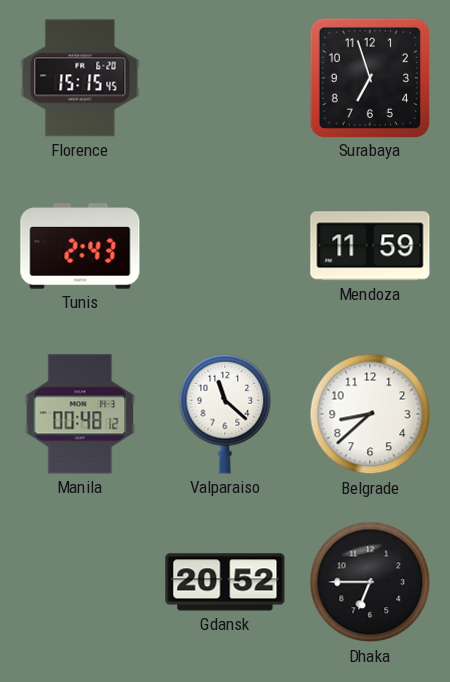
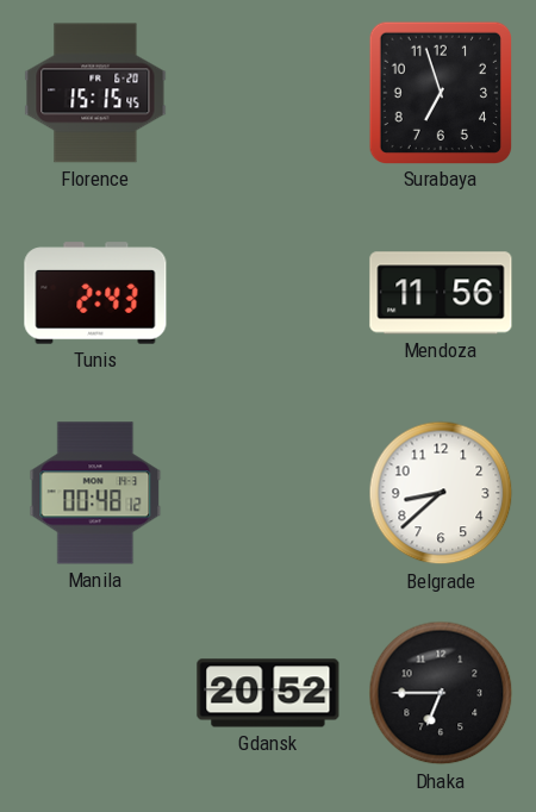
Mendoza: 11:59 -> 11:56 (441, 293)
Valparaiso: 11:22 -> none (225, 414)
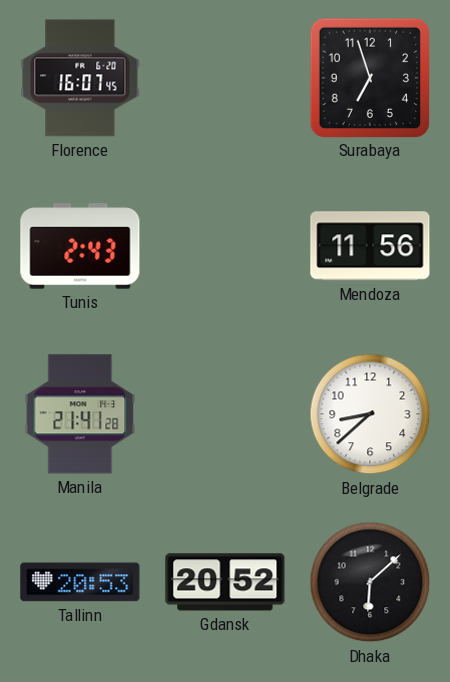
Florence: 15:15 -> 16:07 (80, 78)
Manila: 00:48 -> 21:41 (80, 414)
Tallinn: none -> 20:53 (80, 582)
Dhaka: 6:45 -> 6:08 (370, 582)
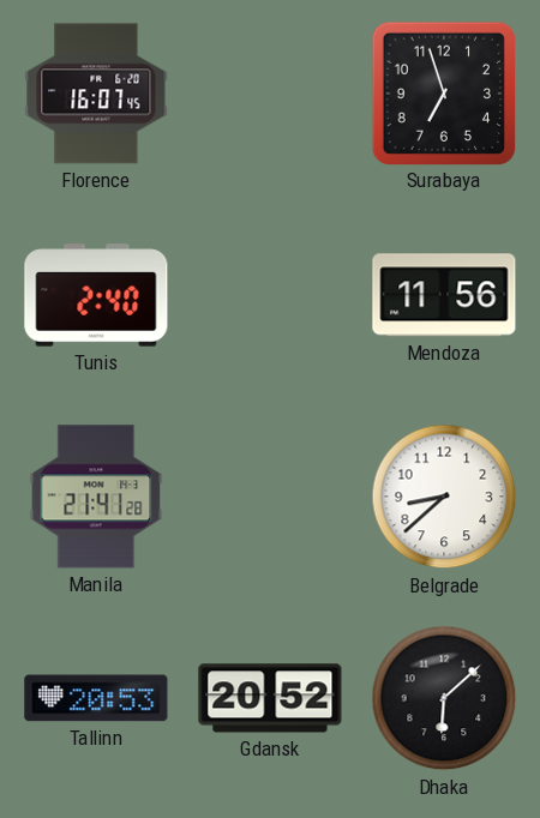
Tunis: 2:43 -> 2:40 (96, 295)
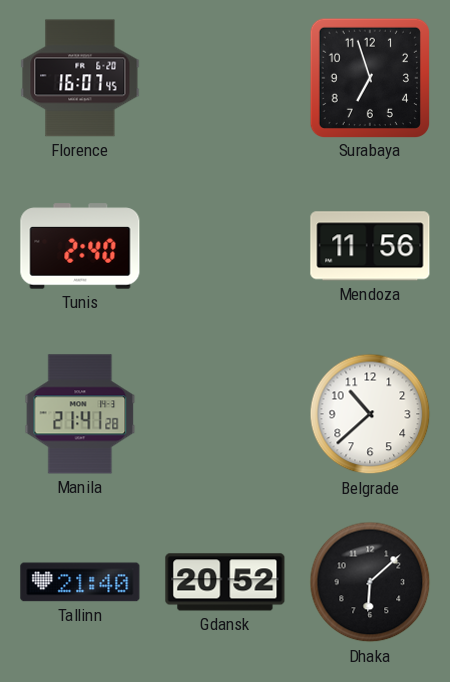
Belgrade: 8:38 -> 10:38 (370, 414)
Tallinn: 20:53 -> 21:40 (80, 582)
